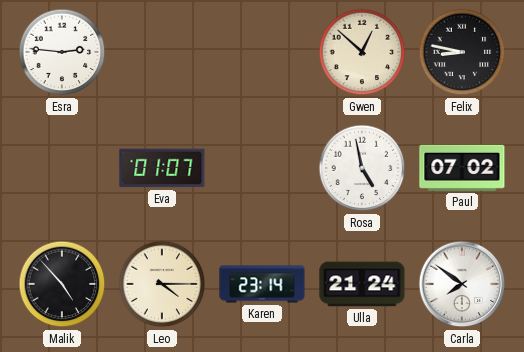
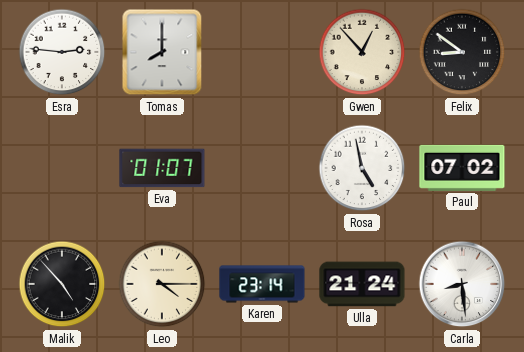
Tomas: none -> 8:00 (162, 52)
Gwen: 12:52 -> 12:53 (362, 52)
Felix: 8:47 -> 8:51 (462, 52)
Carla: 7:51 -> 8:29 (462, 284)
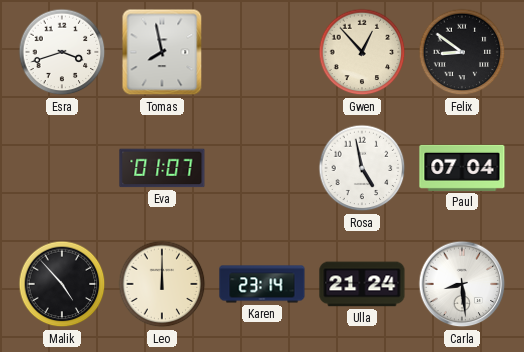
Esra: 2:46 -> 3:42 (62, 52)
Tomas: 8:00 -> 7:58 (162, 52)
Paul: 07:02 -> 07:04 (462, 168)
Leo: 4:15 -> 12:00 (162, 284)
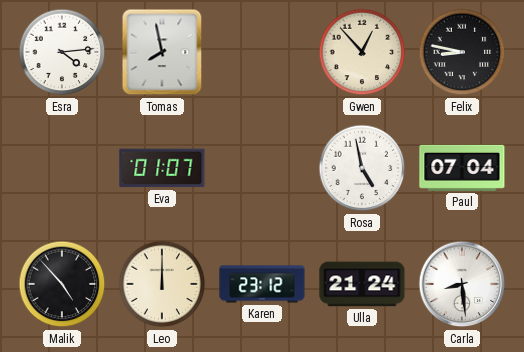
Esra: 3:42 -> 4:14 (62, 52)
Felix: 8:51 -> 8:47 (462, 52)
Karen: 23:14 -> 23:12 (262, 284)
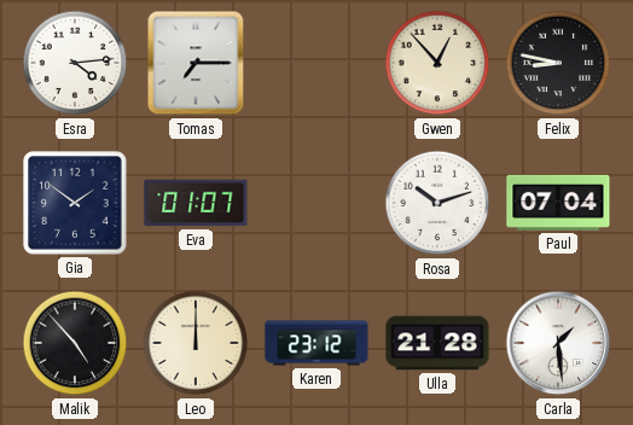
Tomas: 7:58 -> 7:15 (196, 63)
Gia: none -> 1:51 (75, 203)
Rosa: 4:58 -> 10:12 (437, 203)
Ulla: 21:24 -> 21:28 (437, 343)
Carla: 8:29 -> 1:29 (558, 343)
